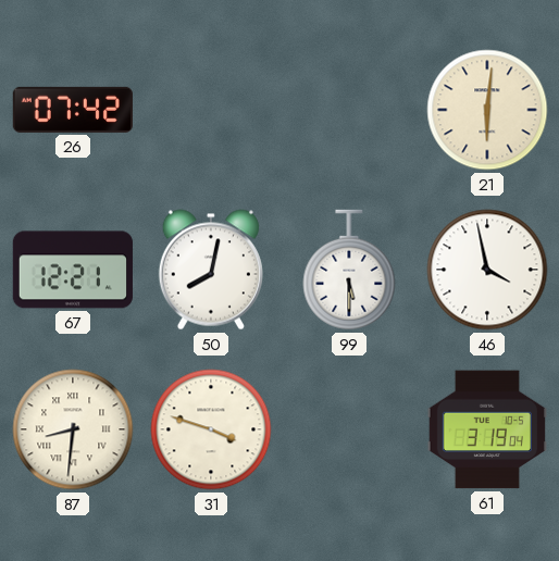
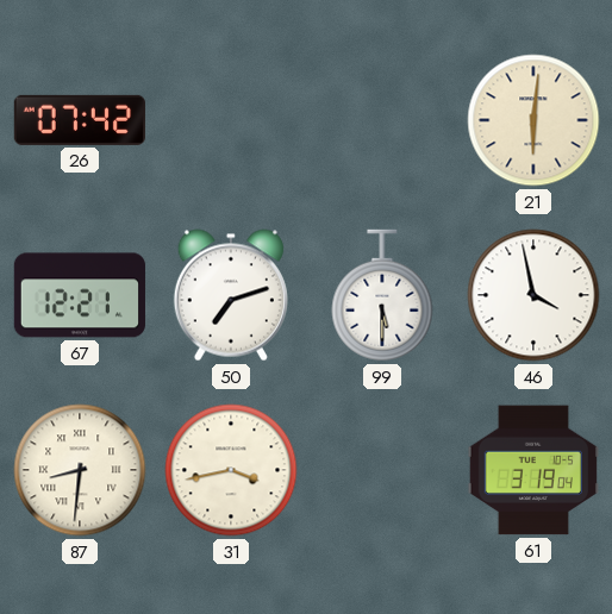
50: 8:02 -> 7:12 (231, 295)
31: 3:48 -> 3:43 (231, 470)
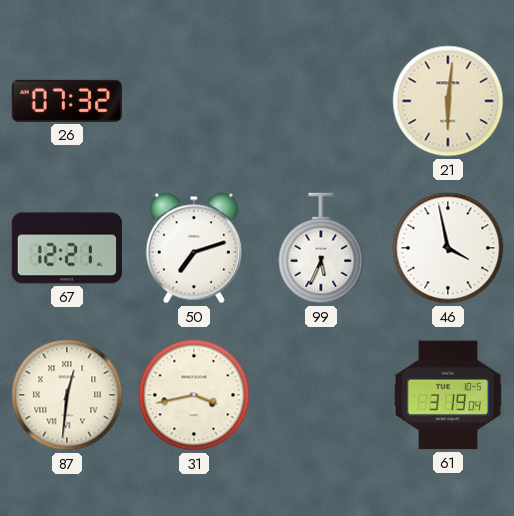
26: 07:42 -> 07:32 (67, 101)
99: 5:30 -> 5:34 (321, 248)
87: 8:31 -> 12:31 (67, 395)
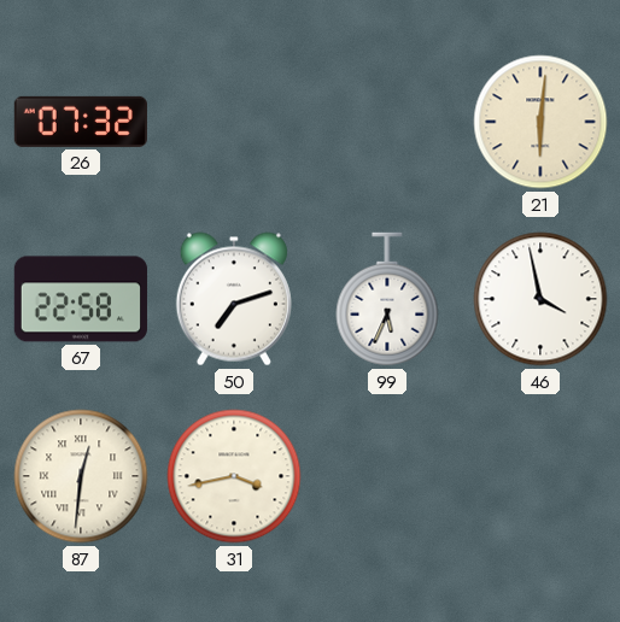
67: 12:21 -> 22:58 (81, 299)
61: 3:19 -> none (448, 395)
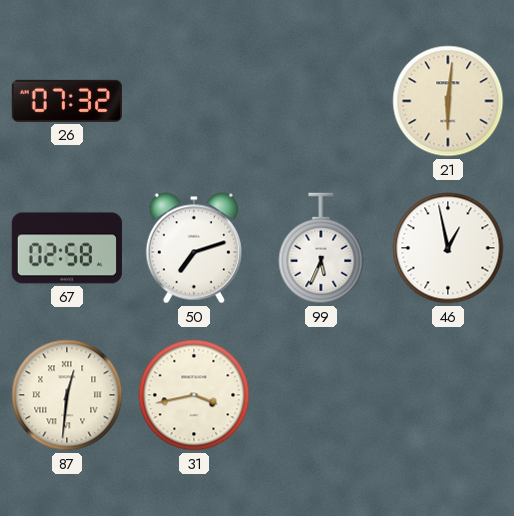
67: 22:58 -> 02:58 (67, 248)
46: 3:58 -> 12:58 (448, 248)
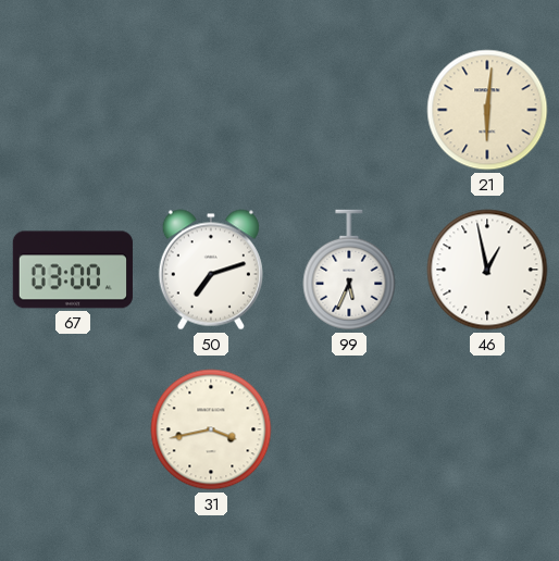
26: 07:32 -> none (67, 101)
67: 02:58 -> 03:00 (73, 270)
87: 12:31 -> none (67, 395)
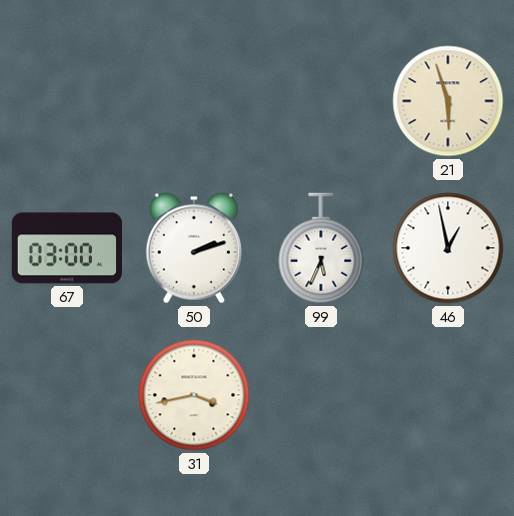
21: 6:01 -> 5:57 (448, 101)
50: 7:12 -> 2:12 (194, 248)
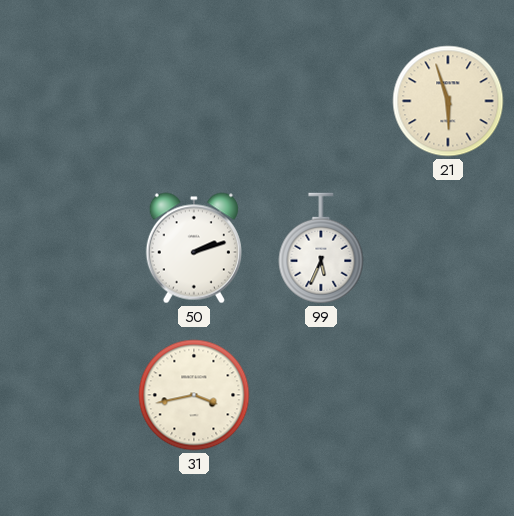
67: 03:00 -> none (67, 248)
46: 12:58 -> none (448, 248)
